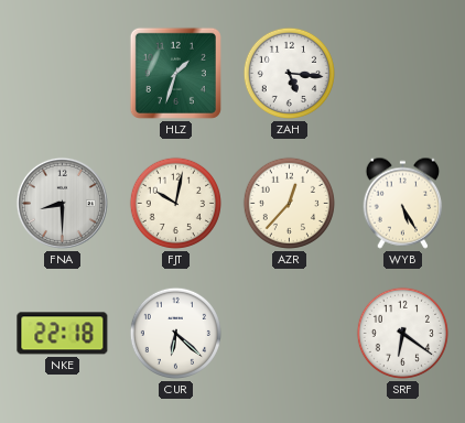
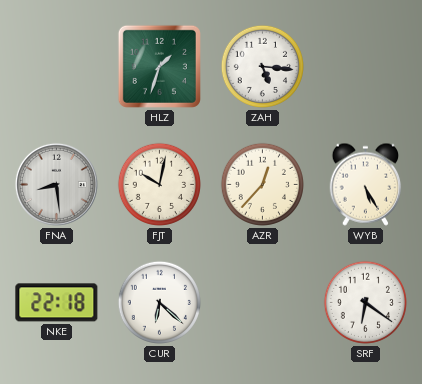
FNA: 8:30 -> 8:29 (56, 184)
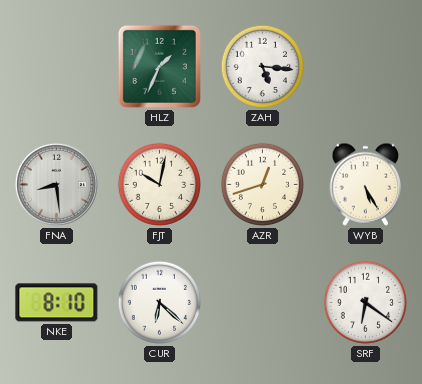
HLZ: 1:33 -> 1:34 (159, 66)
AZR: 12:37 -> 12:42 (262, 184)
NKE: 22:18 -> 8:10 (57, 303)
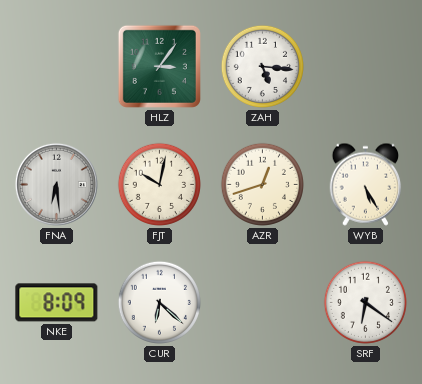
HLZ: 1:34 -> 3:06 (159, 66)
FNA: 8:29 -> 6:29 (56, 184)
NKE: 8:10 -> 8:09 (57, 303)
